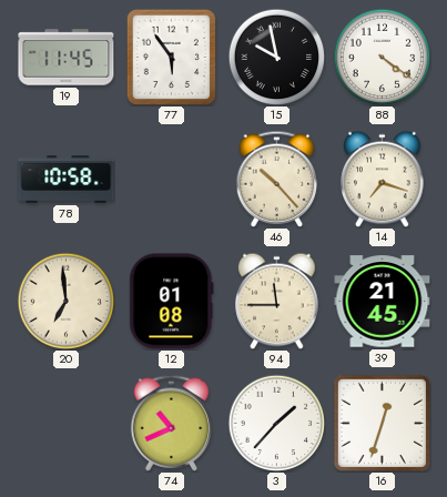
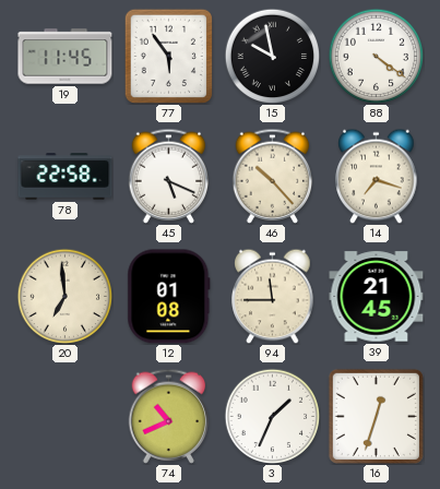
78: 10:58 -> 22:58 (66, 177)
45: none -> 5:19 (169, 176)
3: 1:37 -> 1:34 (272, 416)
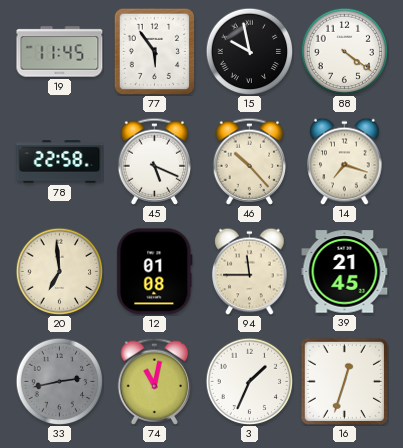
33: none -> 2:43 (59, 381)
74: 10:41 -> 11:02 (155, 381)
